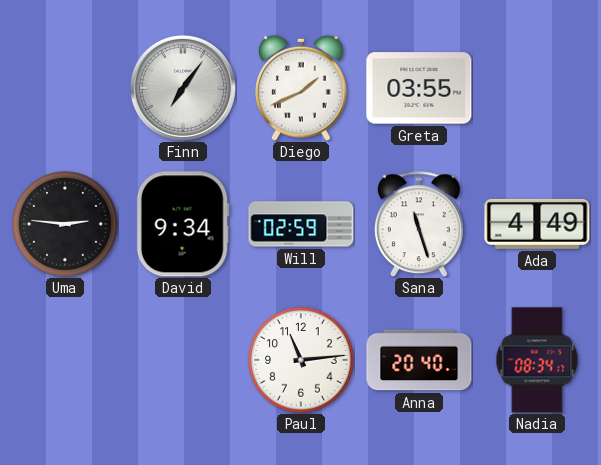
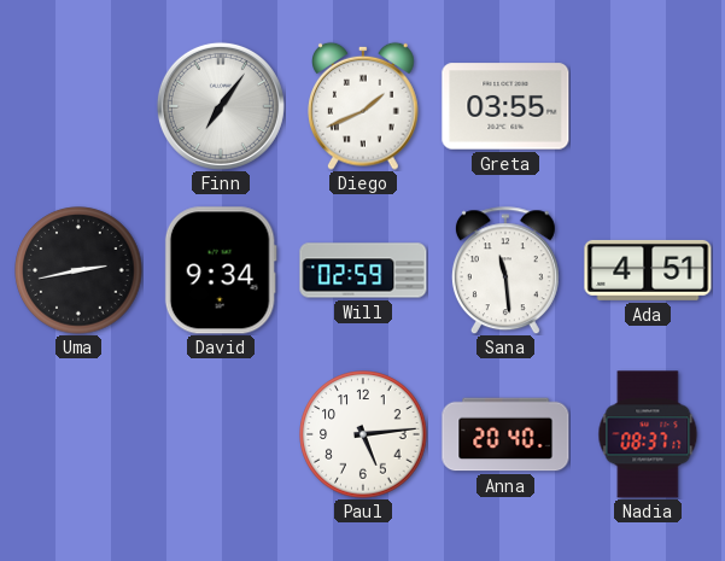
Uma: 2:46 -> 2:43 (78, 270)
Sana: 11:27 -> 11:29 (505, 270)
Ada: 4:49 -> 4:51 (648, 270)
Paul: 11:14 -> 5:14 (363, 434)
Nadia: 08:34 -> 08:37 (648, 434)
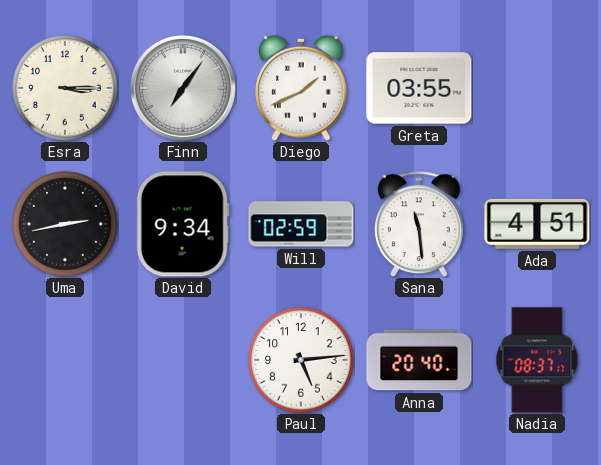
Esra: none -> 3:15 (65, 88)
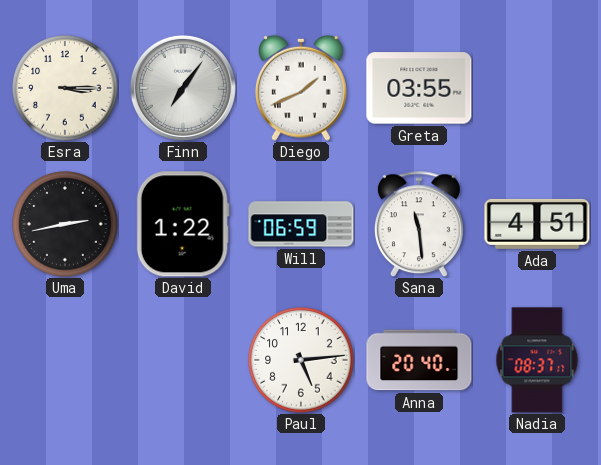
David: 9:34 -> 1:22 (183, 224)
Will: 02:59 -> 06:59 (301, 224)
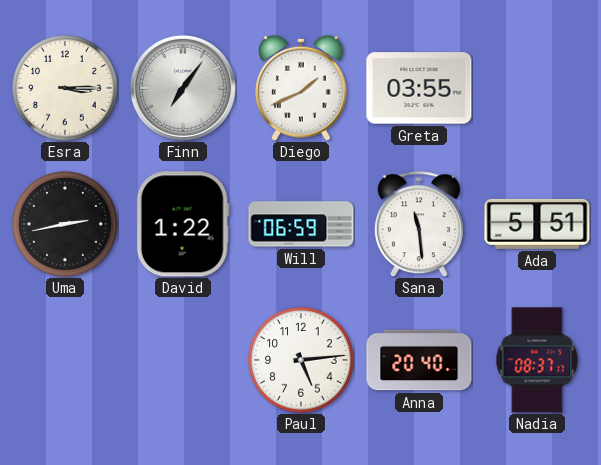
Ada: 4:51 -> 5:51 (537, 224)
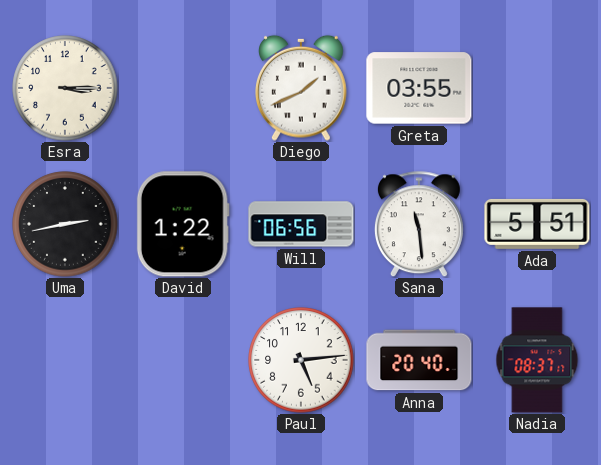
Finn: 7:06 -> none (183, 88)
Will: 06:59 -> 06:56 (301, 224)
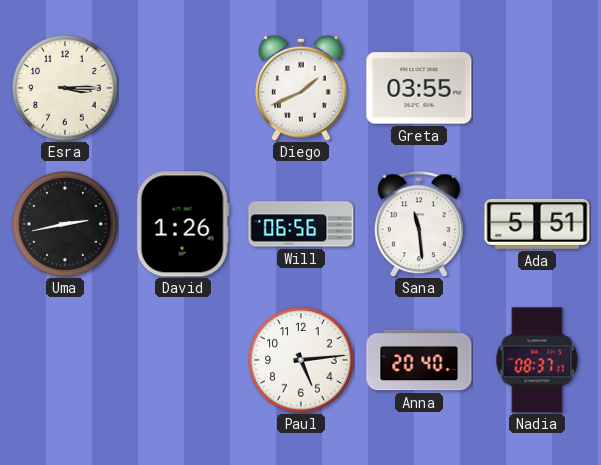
David: 1:22 -> 1:26 (183, 224)
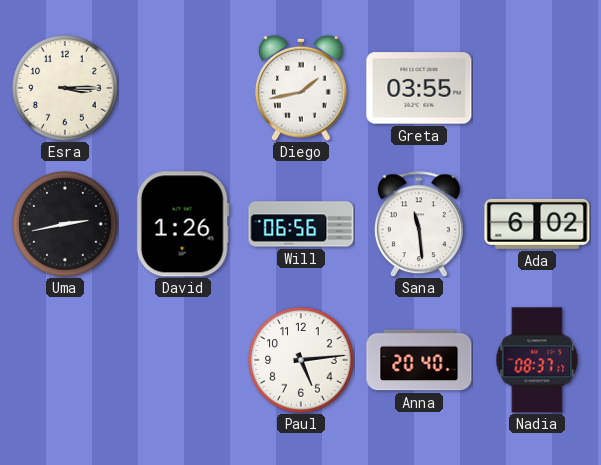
Diego: 1:41 -> 1:43 (302, 88)
Ada: 5:51 -> 6:02 (537, 224)
